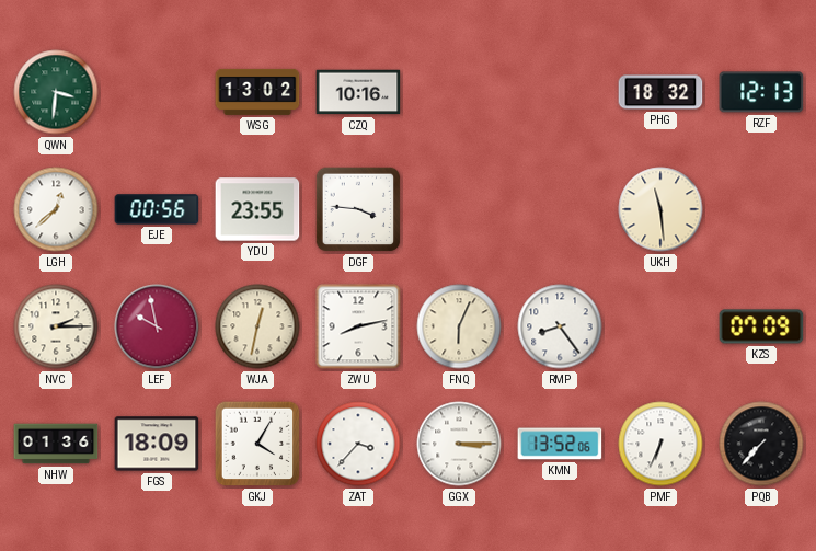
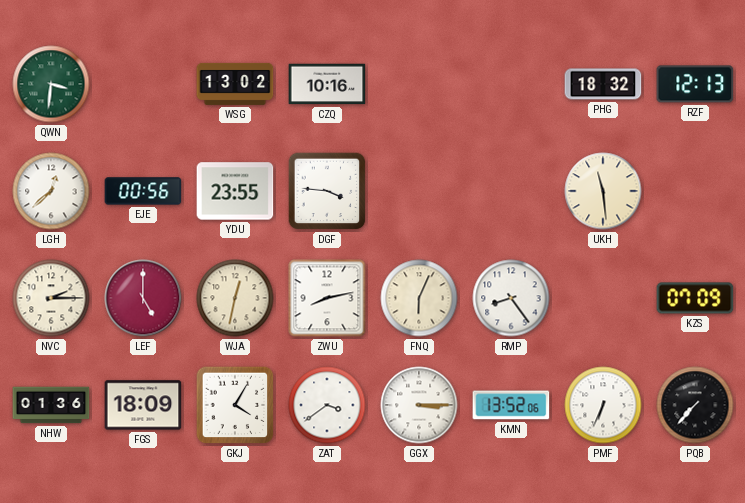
LEF: 9:58 -> 5:00 (143, 298)
ZAT: 3:37 -> 3:39 (327, 405)
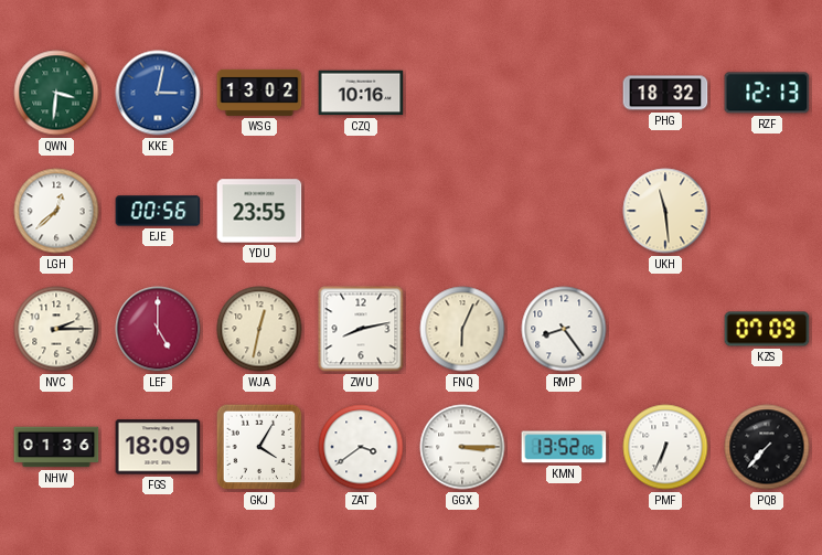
KKE: none -> 3:02 (158, 93)
DGF: 3:46 -> none (327, 191)
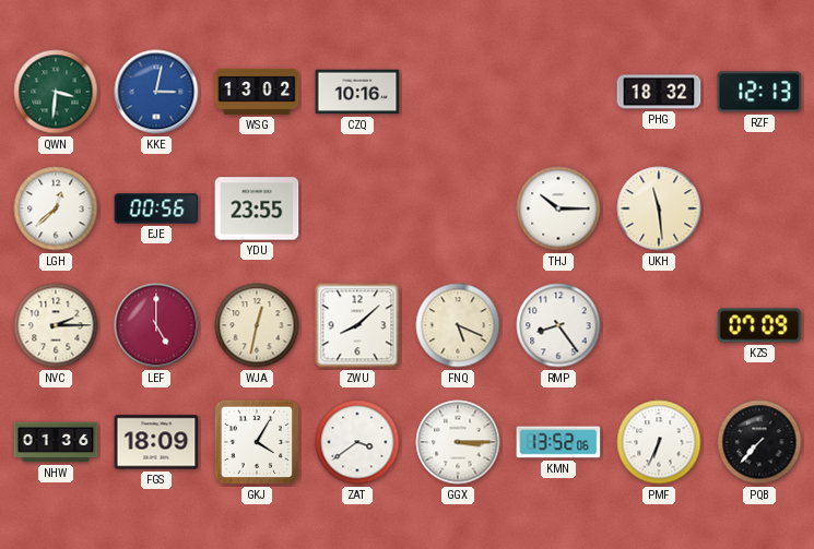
THJ: none -> 10:15 (558, 208)
ZWU: 8:13 -> 8:08 (357, 325)
FNQ: 6:04 -> 5:19 (458, 325)
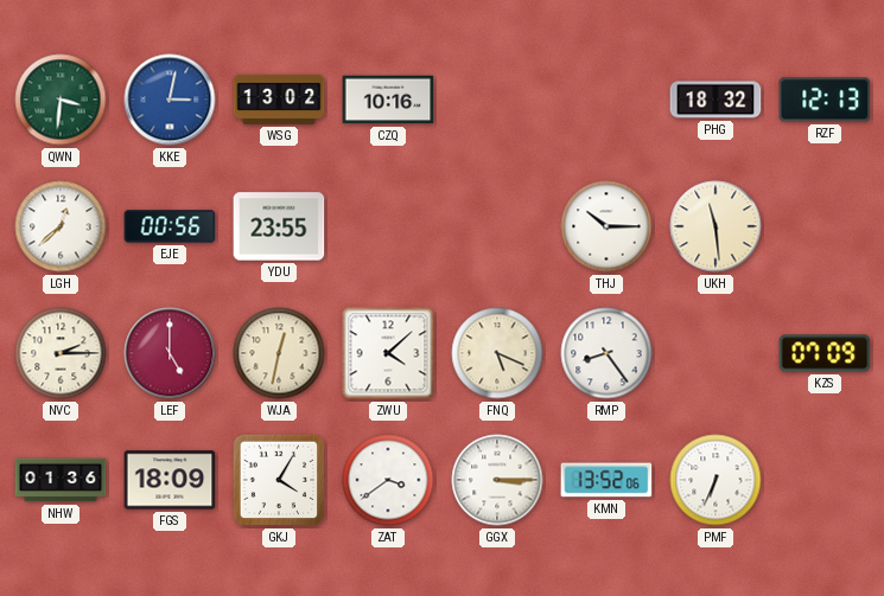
ZWU: 8:08 -> 4:08 (388, 353)
PQB: 7:37 -> none (759, 442)
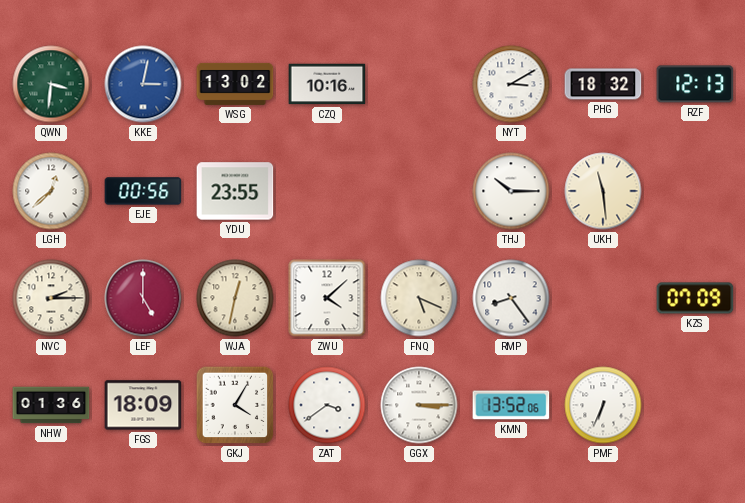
NYT: none -> 3:10 (511, 84)
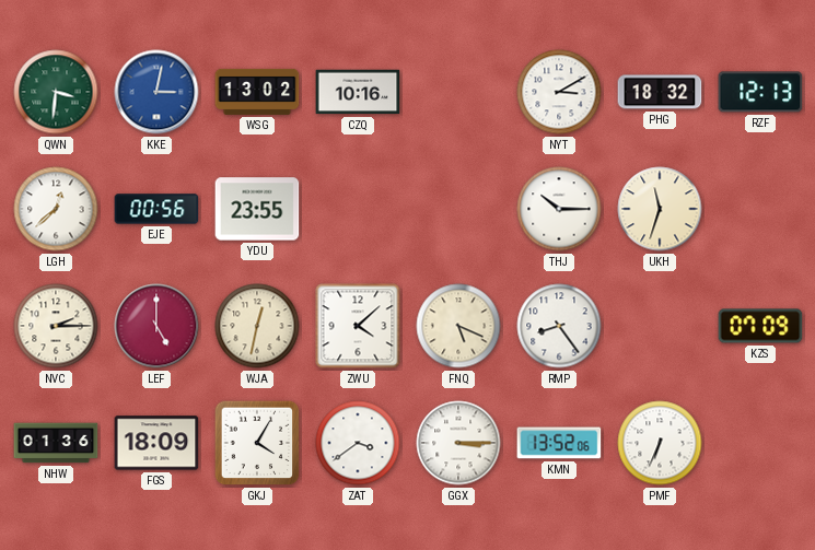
UKH: 11:29 -> 11:33 (660, 209)
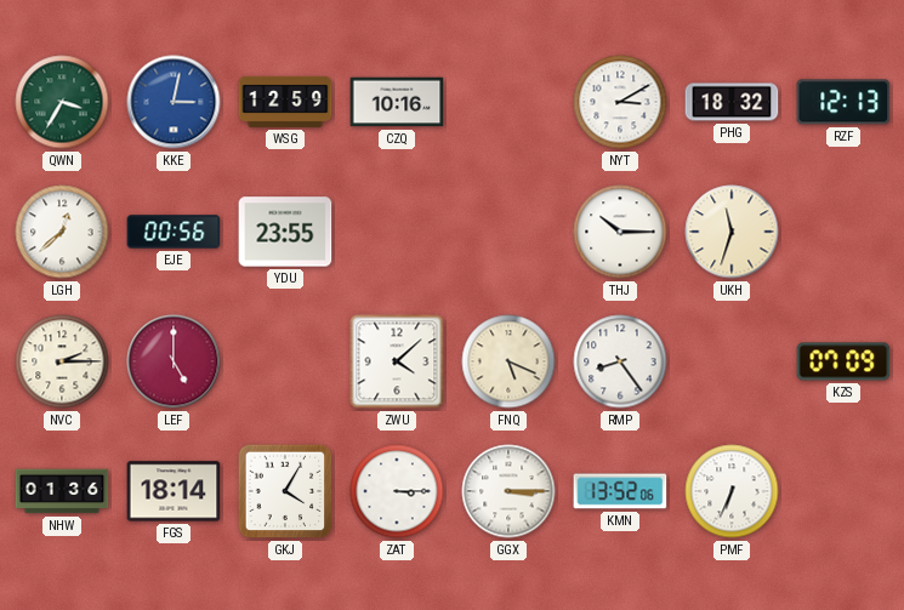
QWN: 3:31 -> 3:35 (62, 102)
WSG: 13:02 -> 12:59 (285, 102)
WJA: 12:32 -> none (257, 326)
FGS: 18:09 -> 18:14 (174, 491)
ZAT: 3:39 -> 3:15 (397, 491)
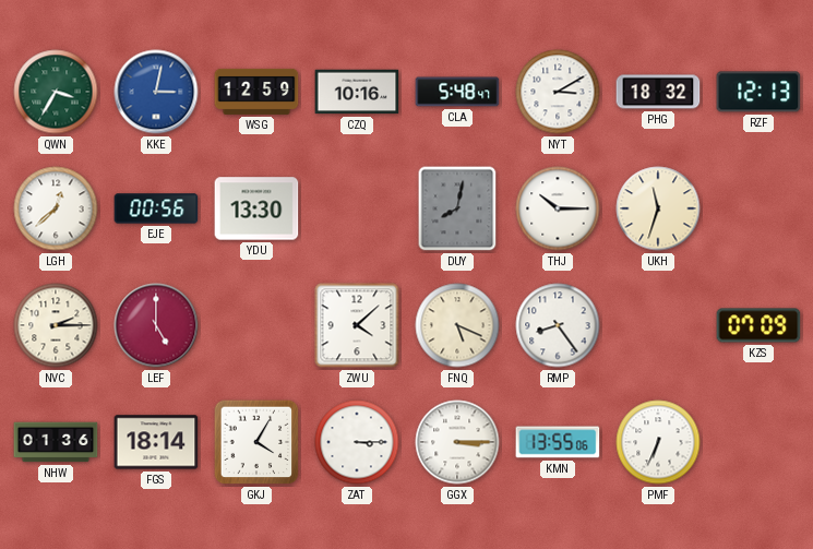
CLA: none -> 5:48 (457, 92)
YDU: 23:55 -> 13:30 (256, 208)
DUY: none -> 8:02 (457, 208)
KMN: 13:52 -> 13:55 (558, 442)
